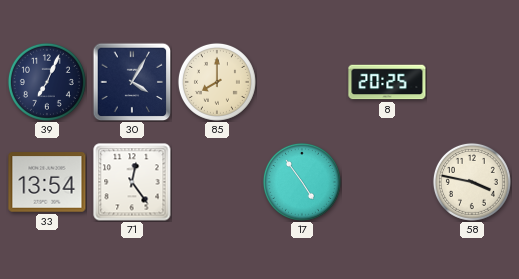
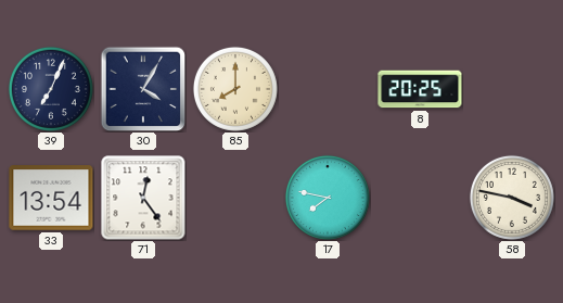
17: 4:54 -> 7:47 (328, 198)
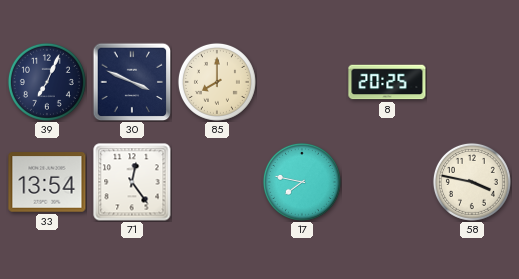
30: 4:05 -> 3:49 (132, 82)
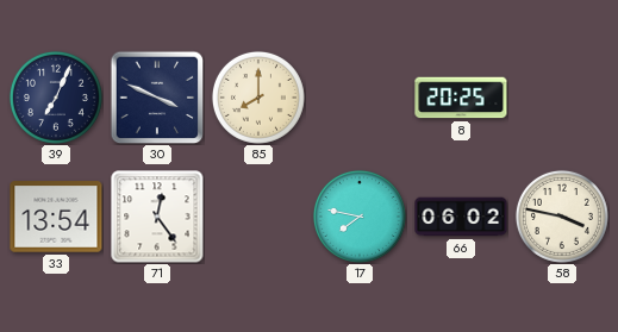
66: none -> 06:02 (461, 217)
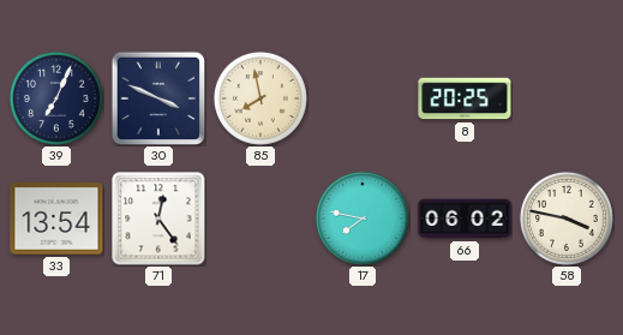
85: 8:00 -> 7:58 (260, 98)
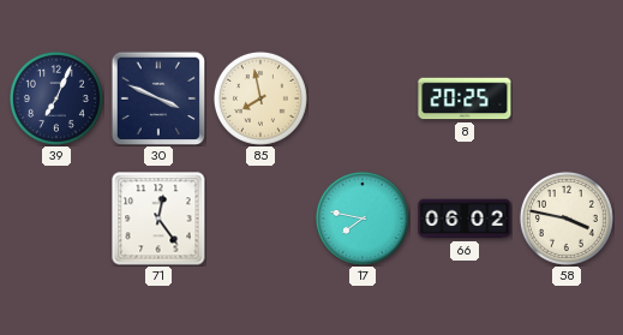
33: 13:54 -> none (56, 219)
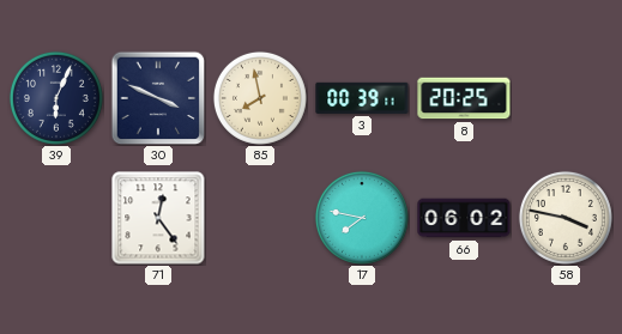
39: 7:04 -> 6:04 (56, 98)
3: none -> 00:39 (362, 98)
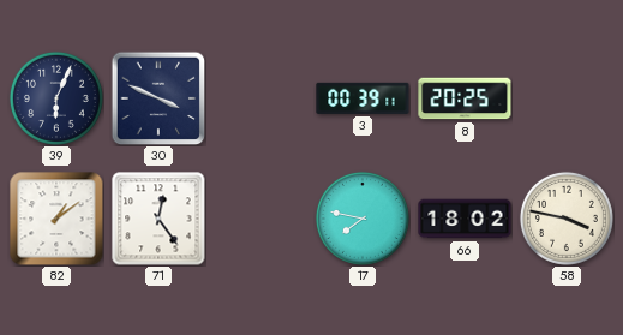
85: 7:58 -> none (260, 98)
82: none -> 1:09 (56, 219)
66: 06:02 -> 18:02 (465, 219)
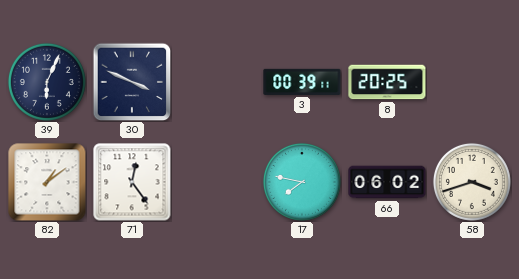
66: 18:02 -> 06:02 (387, 182)
58: 3:47 -> 3:42 (472, 182)
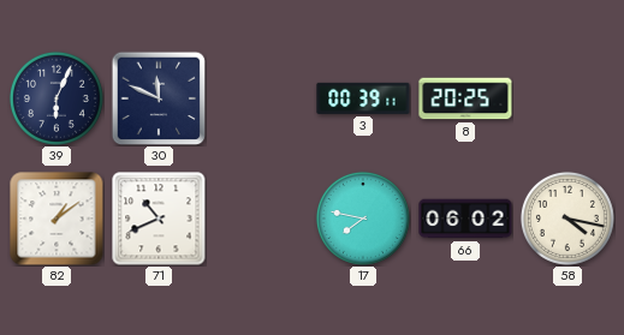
30: 3:49 -> 11:49 (159, 98)
71: 12:24 -> 10:41 (159, 219)
58: 3:42 -> 4:17 (567, 219)
